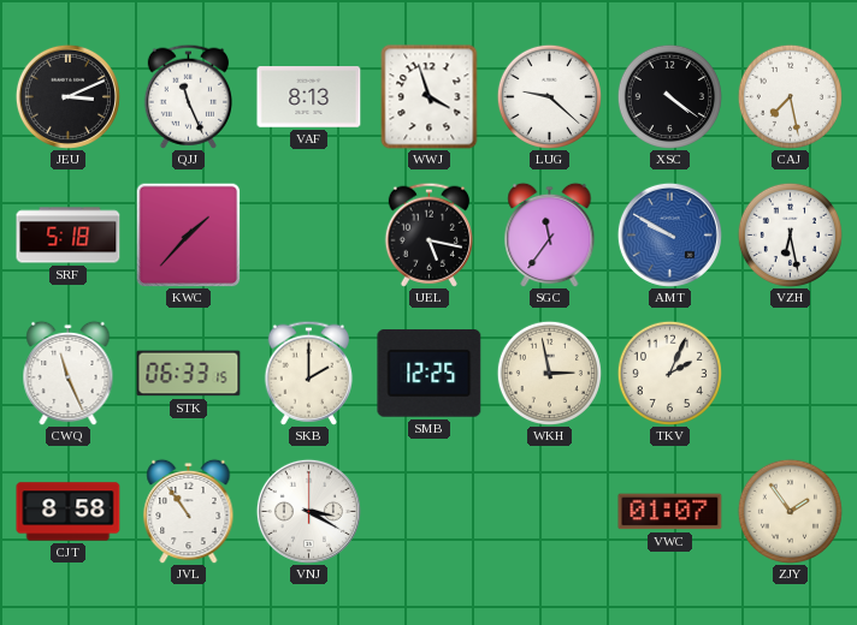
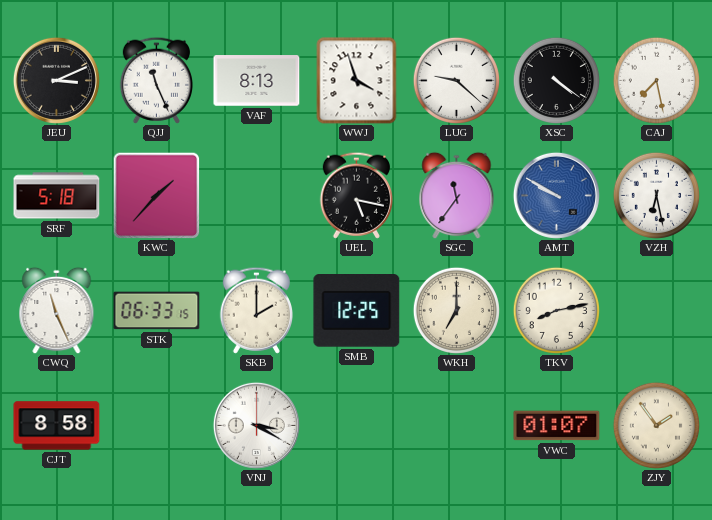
WKH: 2:58 -> 7:00 (456, 310)
TKV: 2:04 -> 8:13 (556, 310)
JVL: 10:54 -> none (189, 511)
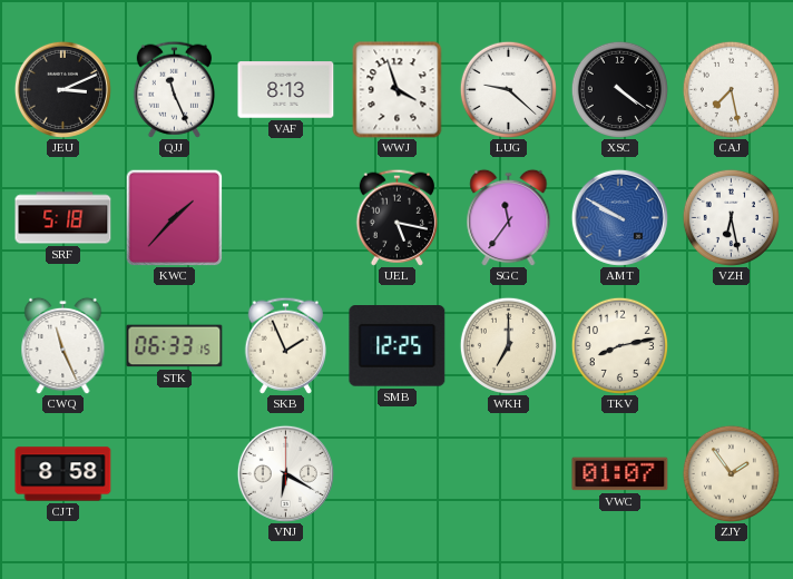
SKB: 2:00 -> 1:56 (285, 345)
VNJ: 3:20 -> 6:20 (285, 473)
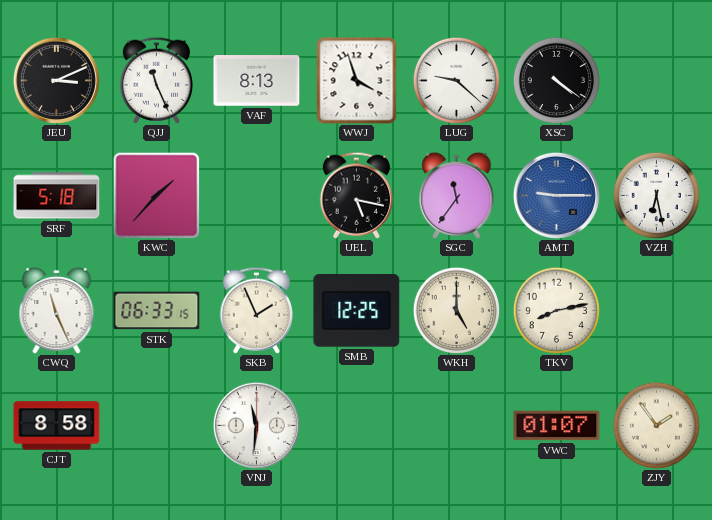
CAJ: 7:28 -> none (731, 89)
AMT: 9:50 -> 9:15 (556, 195)
WKH: 7:00 -> 5:00 (456, 310)
VNJ: 6:20 -> 11:31 (256, 425)
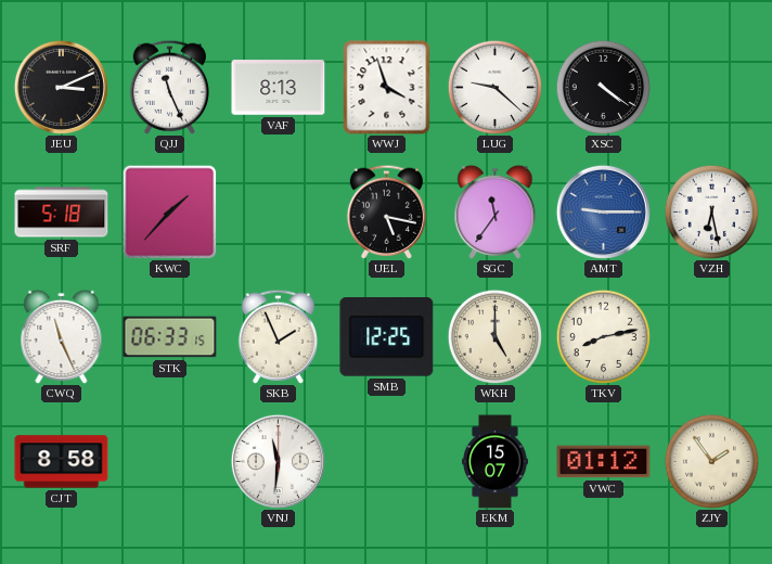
EKM: none -> 15:07 (496, 462)
VWC: 01:07 -> 01:12 (604, 462)
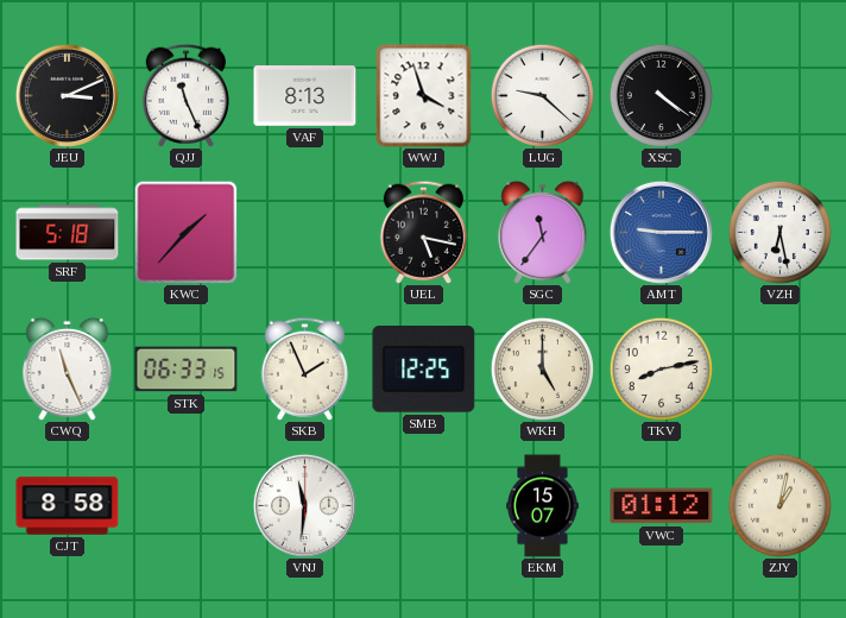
ZJY: 1:54 -> 1:02 (779, 505)
